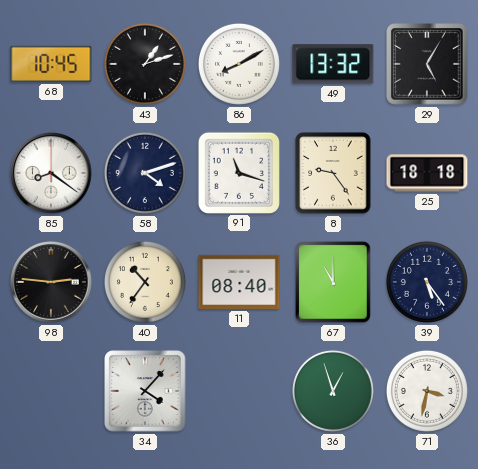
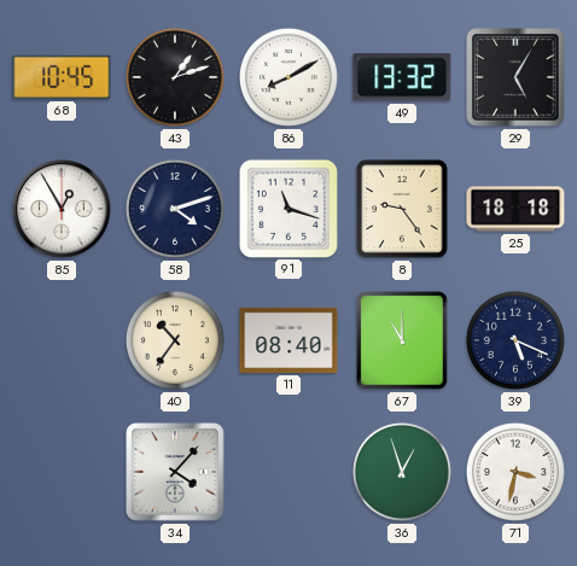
85: 8:21 -> 12:55 (62, 209)
98: 2:46 -> none (51, 282)
39: 5:24 -> 5:19 (515, 340)
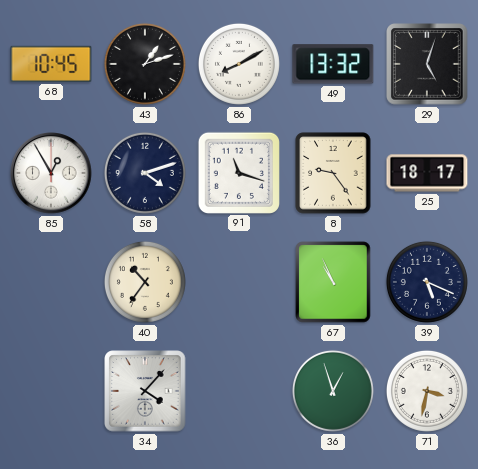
29: 5:05 -> 5:03 (427, 64)
25: 18:18 -> 18:17 (427, 173)
11: 08:40 -> none (288, 340)
67: 11:00 -> 10:56 (333, 282)
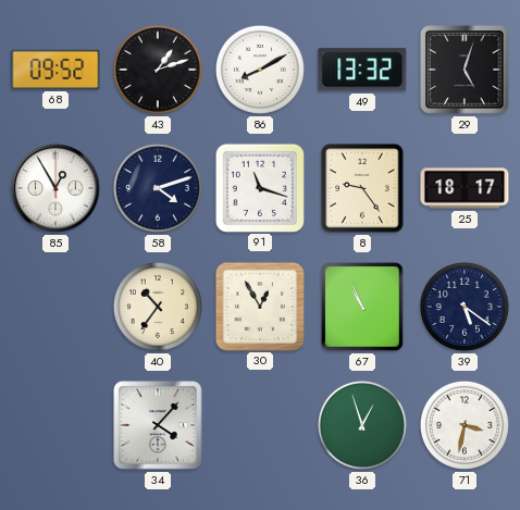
68: 10:45 -> 09:52 (55, 70)
30: none -> 12:55 (259, 306)
39: 5:19 -> 5:21 (465, 307)
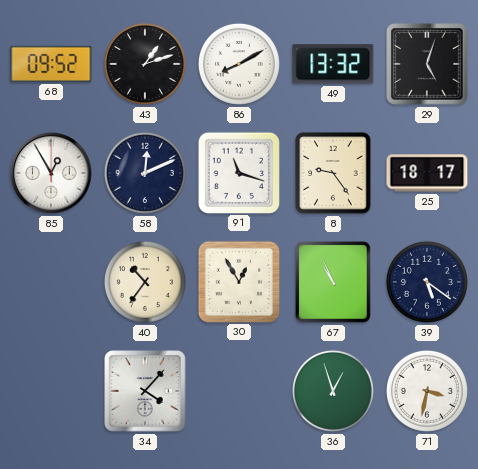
58: 4:12 -> 12:11 (145, 173)
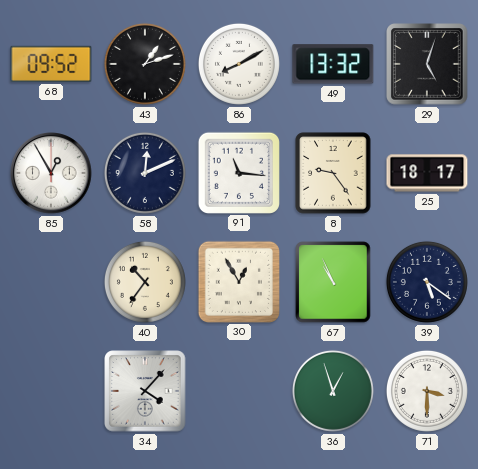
91: 11:18 -> 11:16 (238, 172)
71: 3:32 -> 3:30 (427, 391)
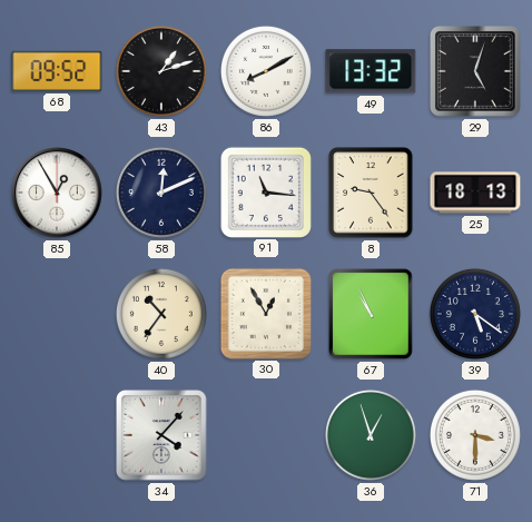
25: 18:17 -> 18:13 (475, 193)
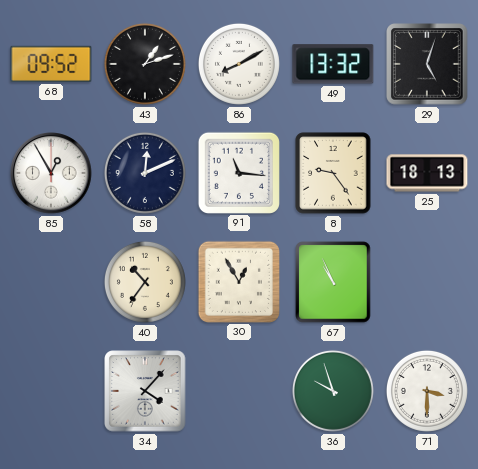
39: 5:21 -> none (475, 314)
36: 12:57 -> 9:57 (333, 391)
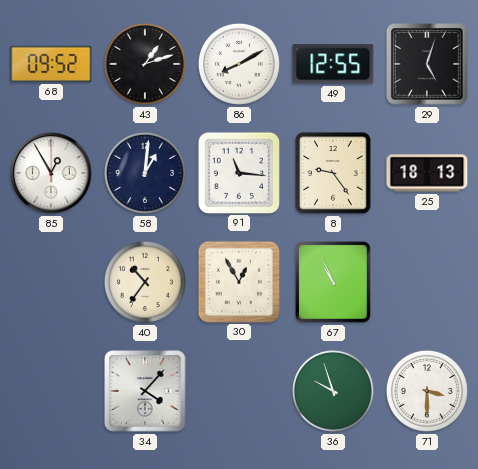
49: 13:32 -> 12:55 (333, 64)
58: 12:11 -> 1:01 (145, 173)
